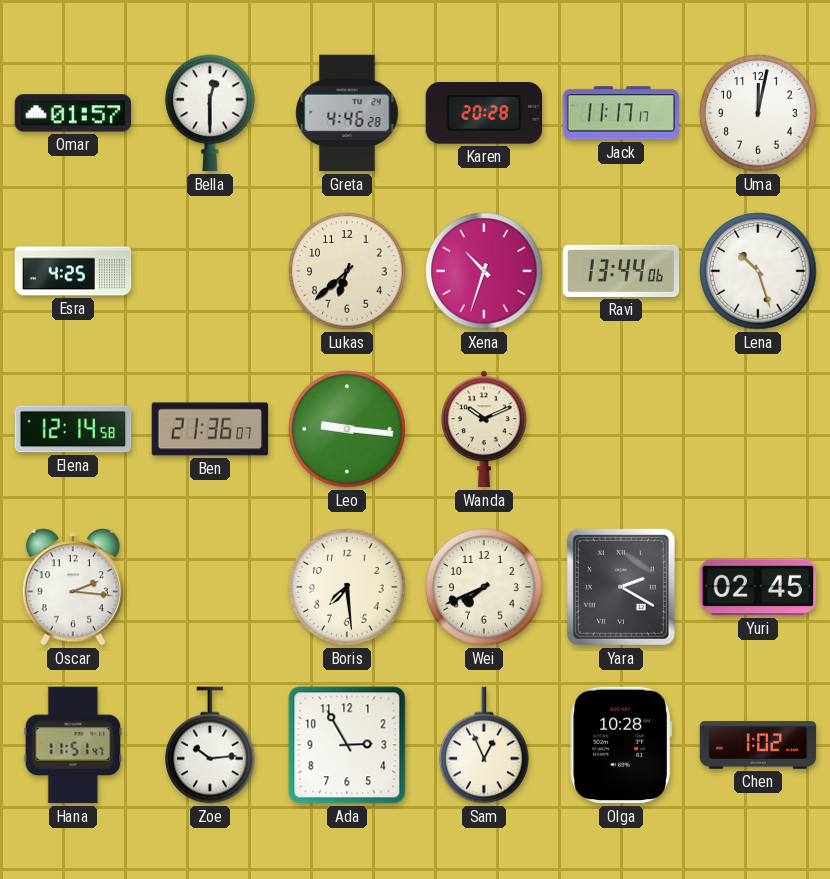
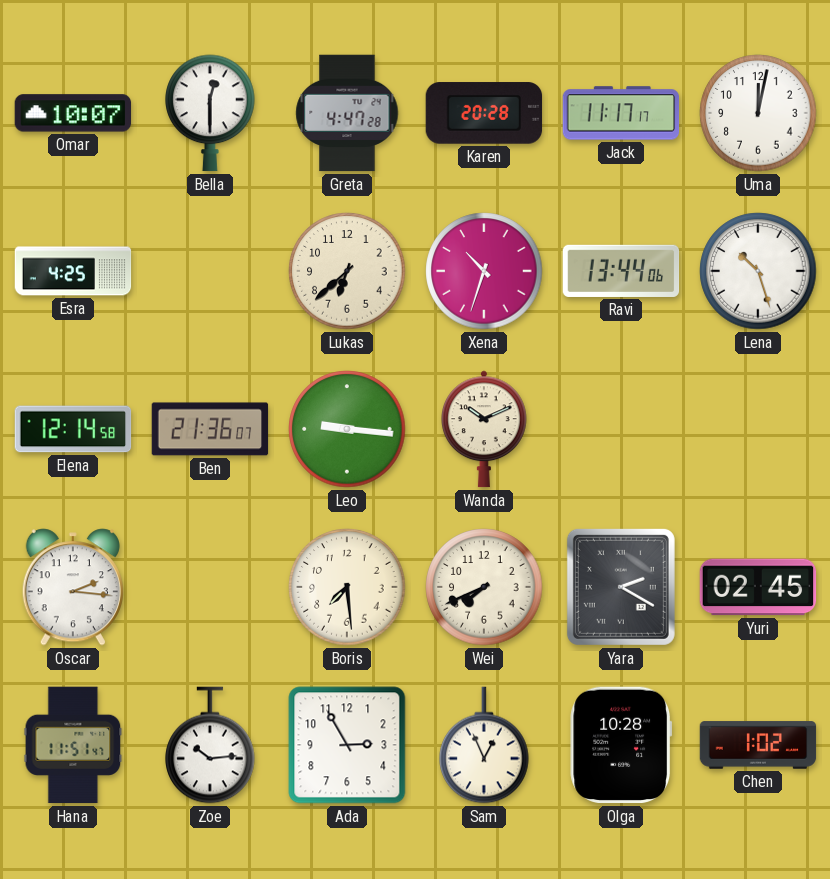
Omar: 01:57 -> 10:07 (73, 113)
Greta: 4:46 -> 4:47 (347, 113)
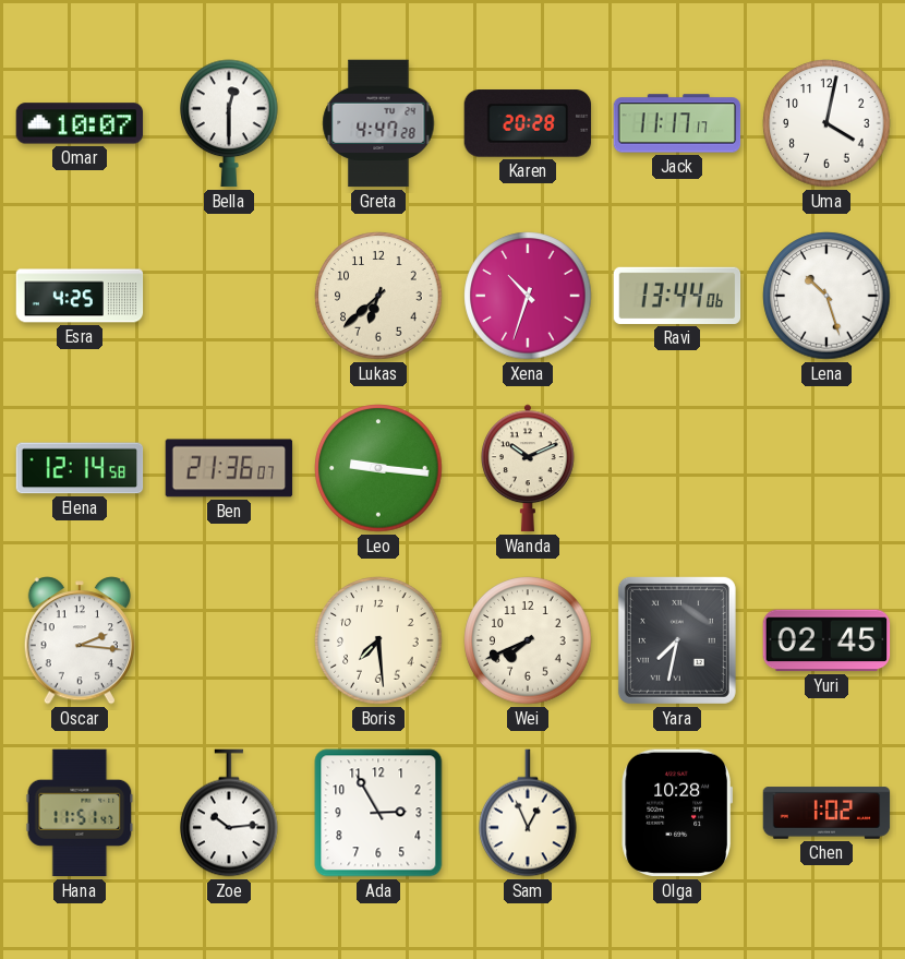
Uma: 12:02 -> 4:02 (826, 123)
Yara: 2:20 -> 7:32 (677, 640)
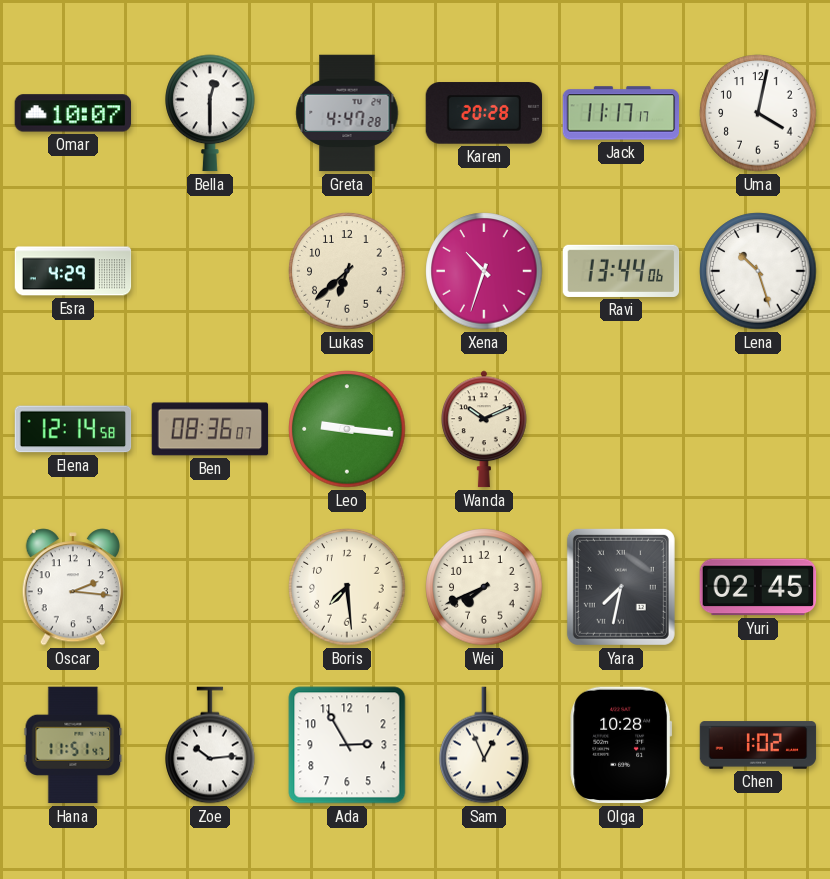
Esra: 4:25 -> 4:29 (73, 271)
Ben: 21:36 -> 08:36 (210, 429)
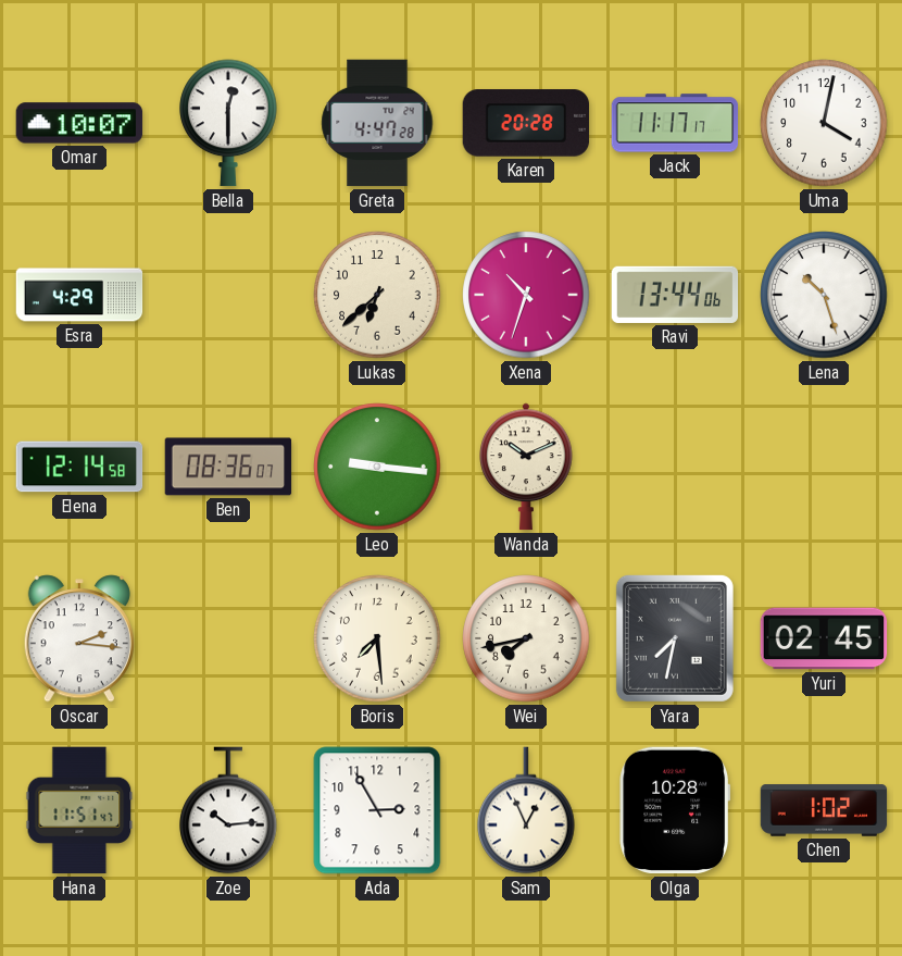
Wei: 7:41 -> 7:43 (526, 638)
